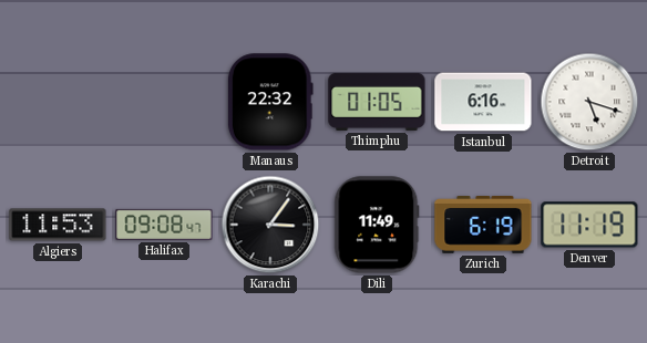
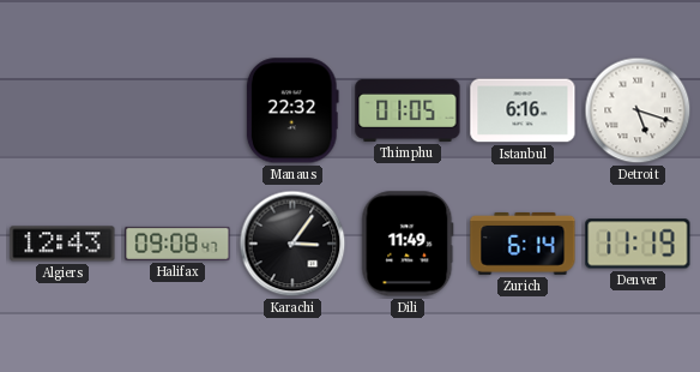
Algiers: 11:53 -> 12:43 (62, 244)
Zurich: 6:19 -> 6:14 (523, 244)
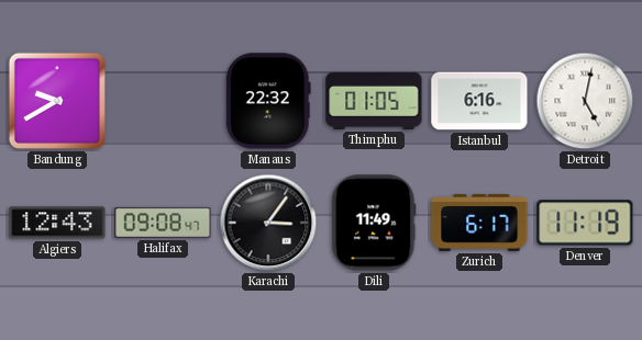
Bandung: none -> 9:40 (57, 101)
Detroit: 5:18 -> 5:02 (585, 101)
Zurich: 6:14 -> 6:17 (479, 223)
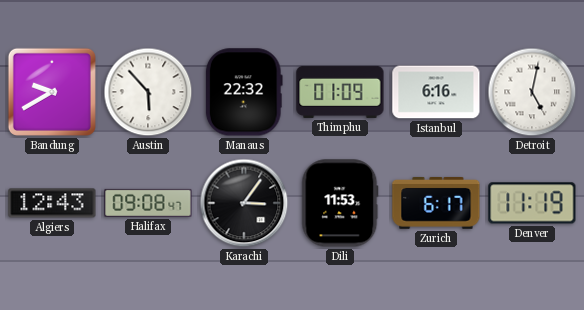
Austin: none -> 5:53 (148, 92)
Thimphu: 01:05 -> 01:09 (340, 92)
Dili: 11:49 -> 11:53 (340, 203)
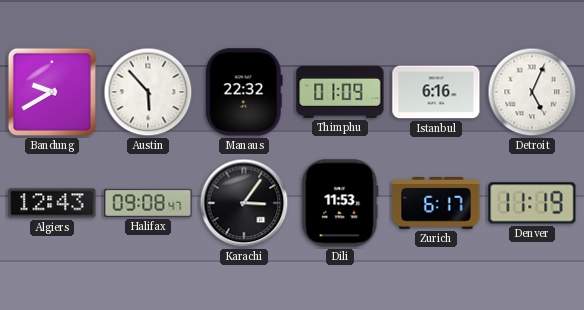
Detroit: 5:02 -> 5:04 (532, 92)
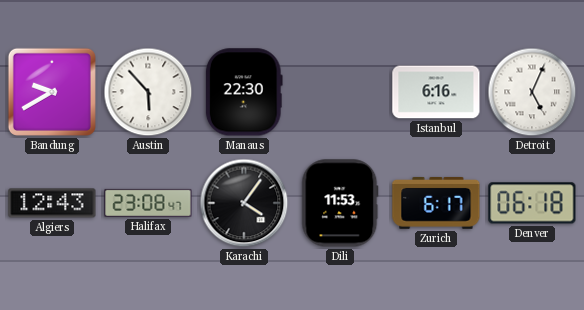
Manaus: 22:32 -> 22:30 (244, 92)
Thimphu: 01:09 -> none (340, 92)
Halifax: 09:08 -> 23:08 (148, 203)
Karachi: 3:06 -> 4:06 (244, 203)
Denver: 11:19 -> 06:18 (532, 203)
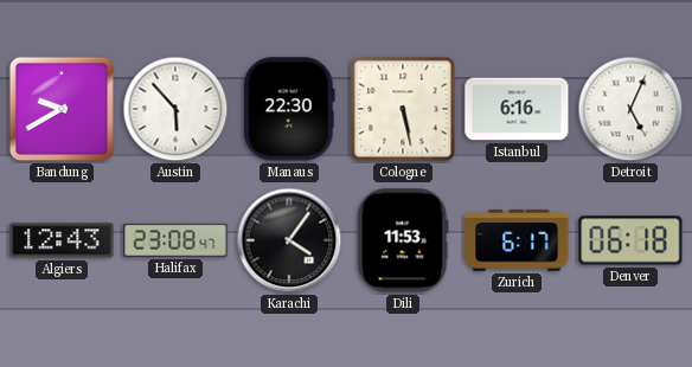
Cologne: none -> 5:28 (403, 109)
